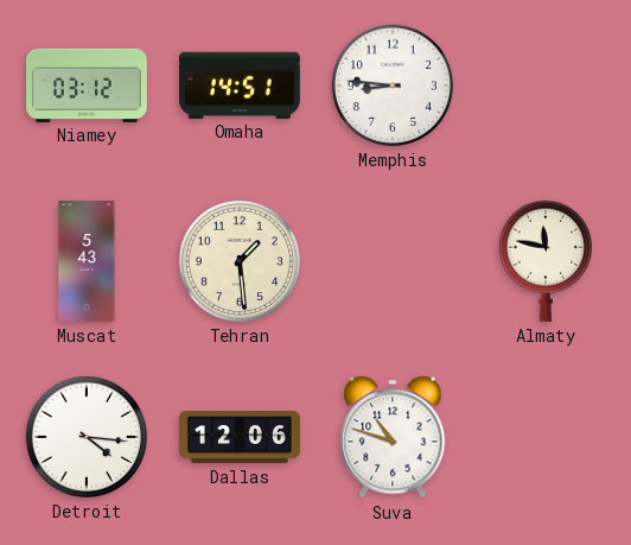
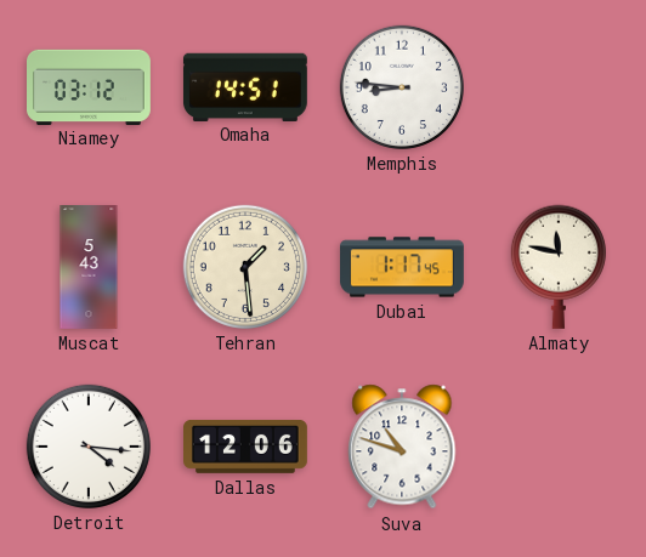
Dubai: none -> 1:17 (403, 267)
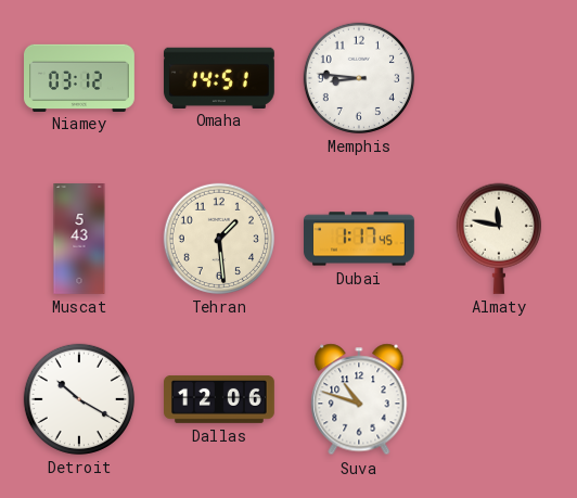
Detroit: 4:16 -> 10:20 (79, 399)
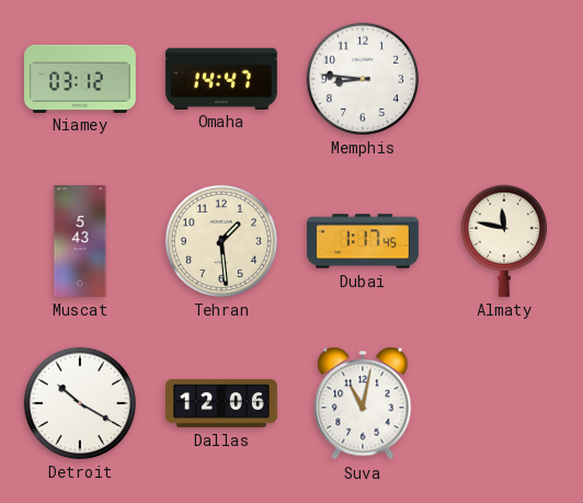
Omaha: 14:51 -> 14:47 (221, 78)
Suva: 10:48 -> 11:02 (363, 403)
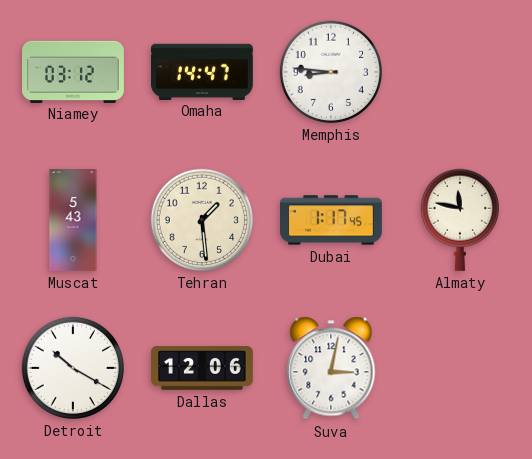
Suva: 11:02 -> 3:02 (331, 368)
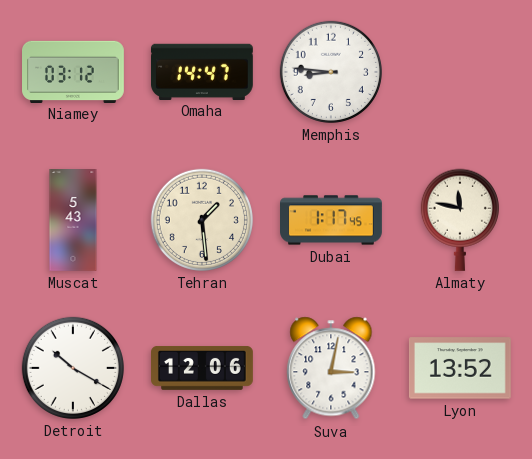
Lyon: none -> 13:52 (460, 368)
